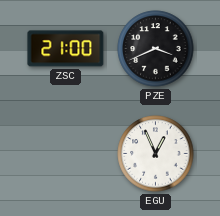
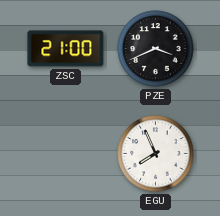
EGU: 12:56 -> 7:56 (156, 154)
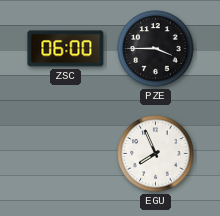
ZSC: 21:00 -> 06:00 (66, 49)
PZE: 3:41 -> 3:45 (156, 49)
